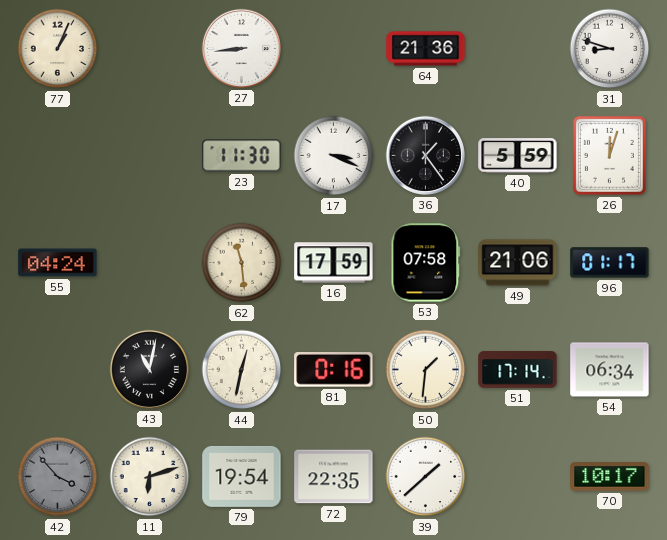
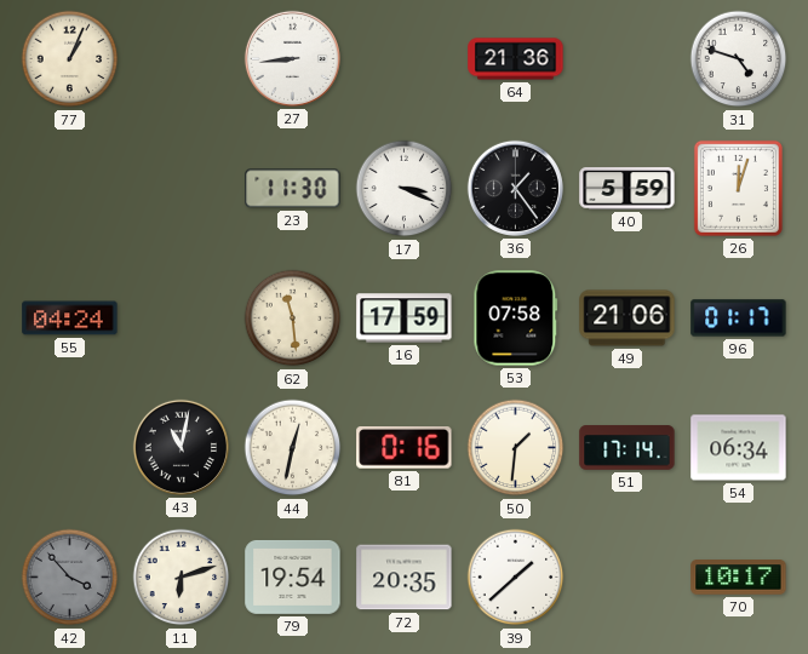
31: 8:48 -> 4:48 (739, 59)
72: 22:35 -> 20:35 (405, 578)
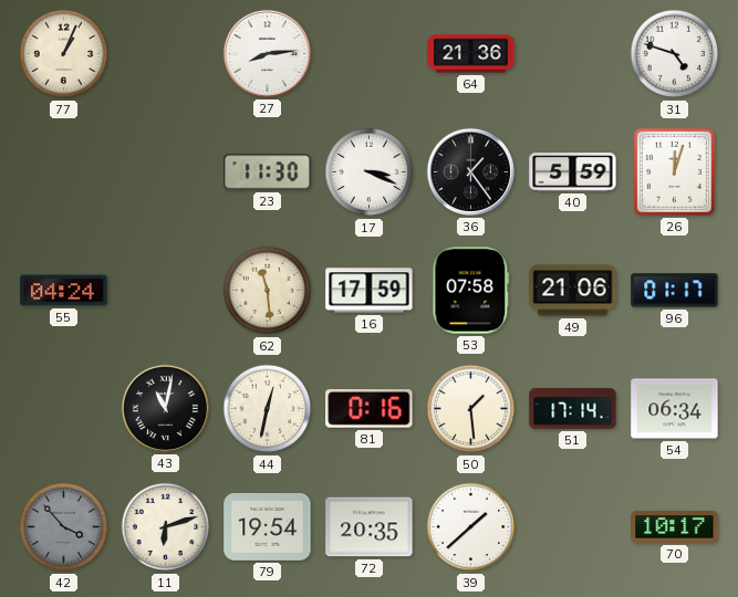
27: 8:44 -> 8:14 (267, 53)
50: 1:31 -> 1:29 (471, 409)
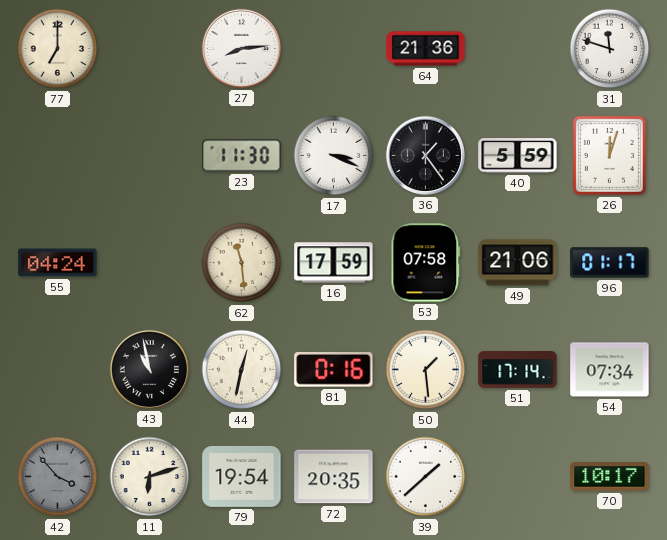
77: 1:04 -> 7:00 (58, 49)
31: 4:48 -> 11:48 (610, 49)
43: 11:02 -> 10:58 (149, 369)
54: 06:34 -> 07:34 (610, 370)
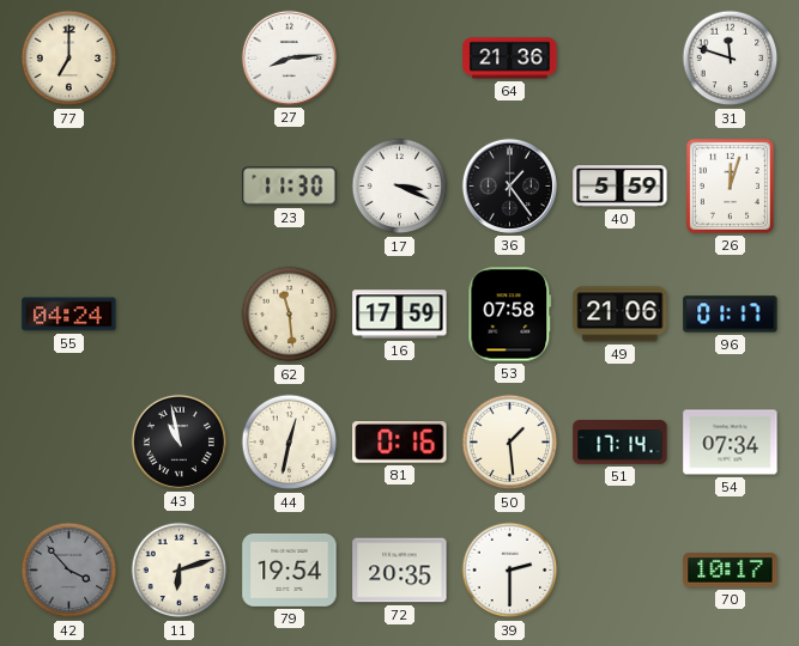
39: 1:38 -> 2:30 (510, 571)
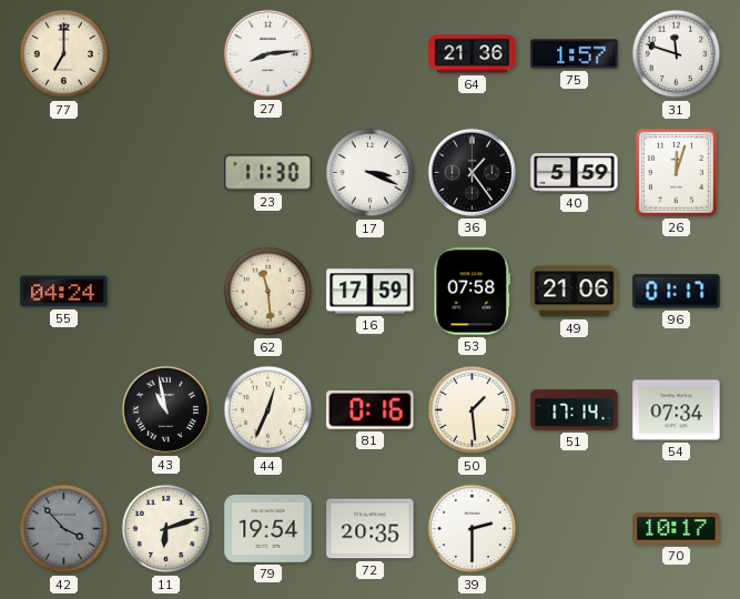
75: none -> 1:57 (575, 54)
44: 12:32 -> 12:34 (268, 410)
